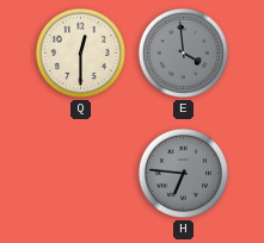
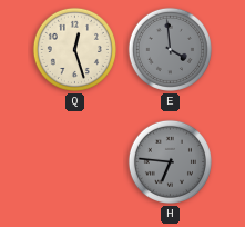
Q: 12:30 -> 12:27 (74, 49)
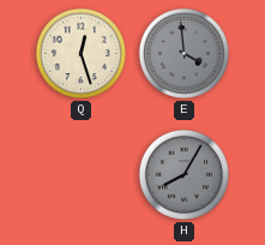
H: 6:46 -> 8:05 (183, 174)
